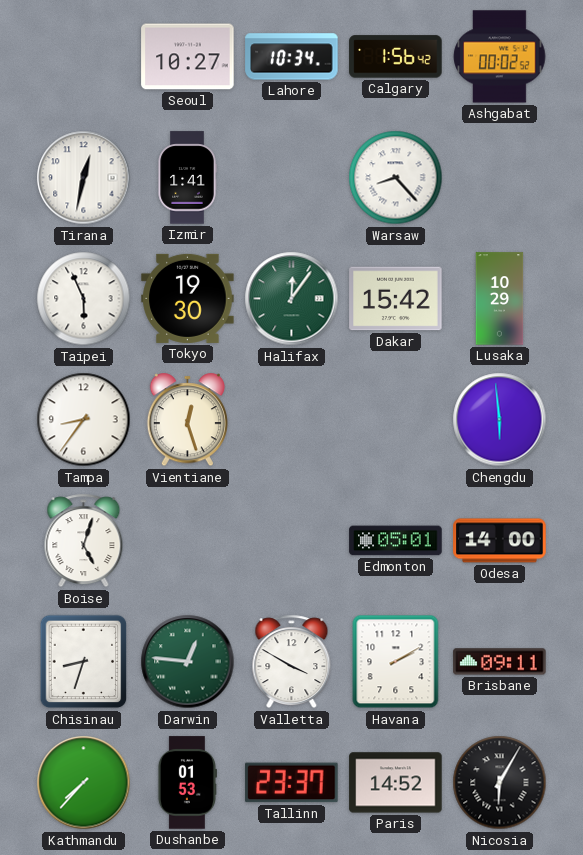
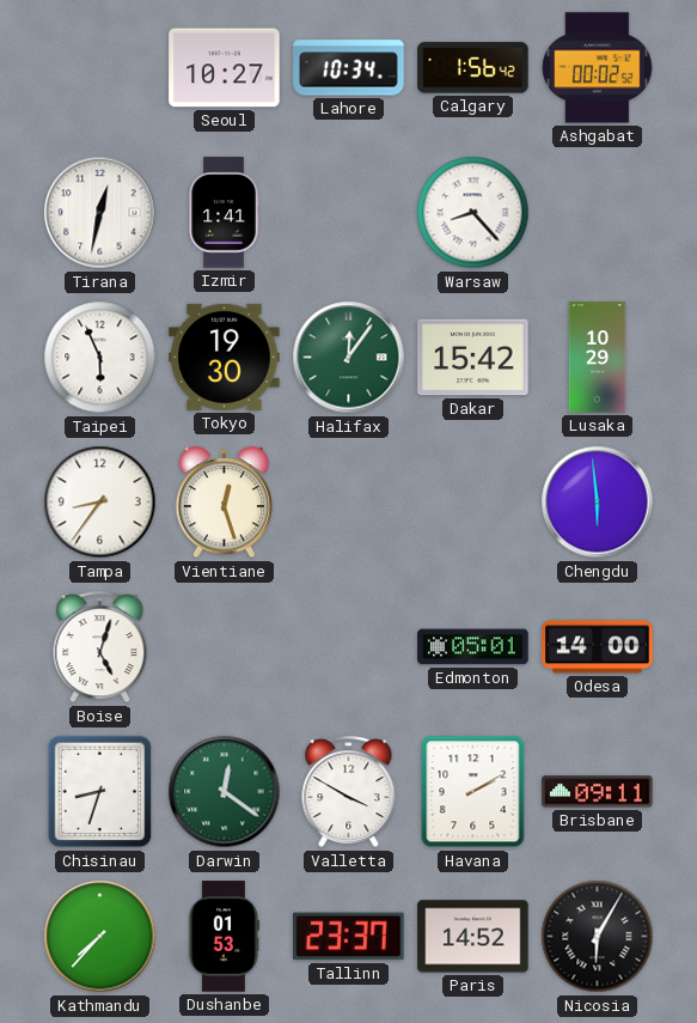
Darwin: 12:46 -> 12:21 (225, 792)
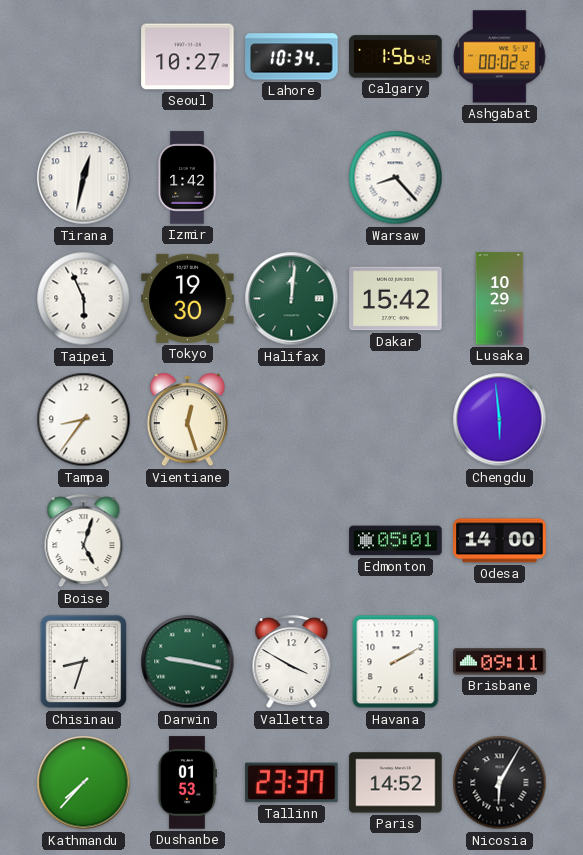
Izmir: 1:41 -> 1:42 (187, 178)
Halifax: 12:06 -> 12:01 (292, 299)
Darwin: 12:21 -> 9:17 (188, 662)
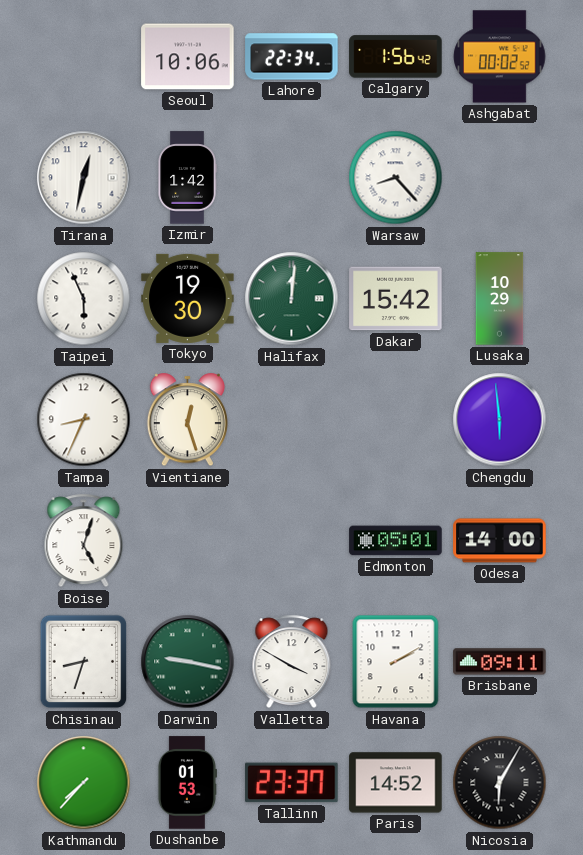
Seoul: 10:27 -> 10:06 (188, 57)
Lahore: 10:34 -> 22:34 (292, 57)
Tampa: 8:36 -> 8:34 (84, 420)
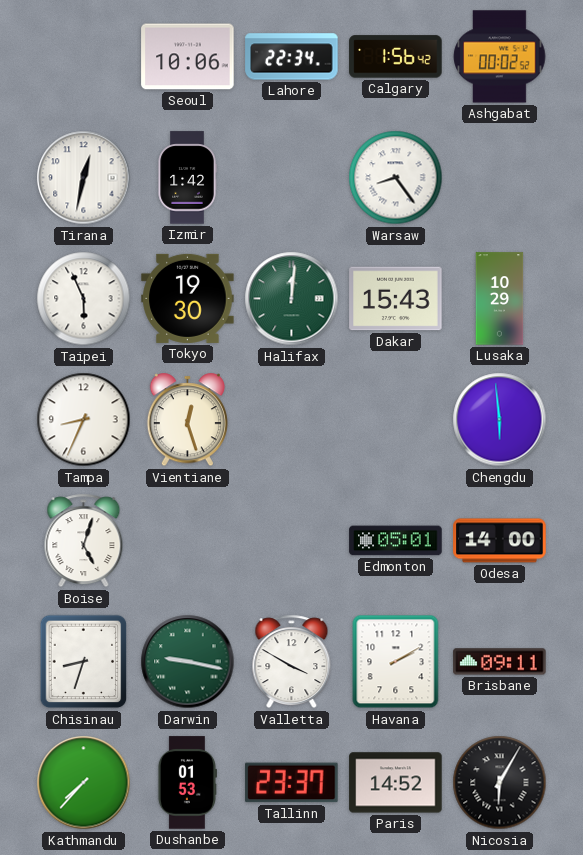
Warsaw: 8:23 -> 8:24 (396, 178)
Dakar: 15:42 -> 15:43 (396, 299)
